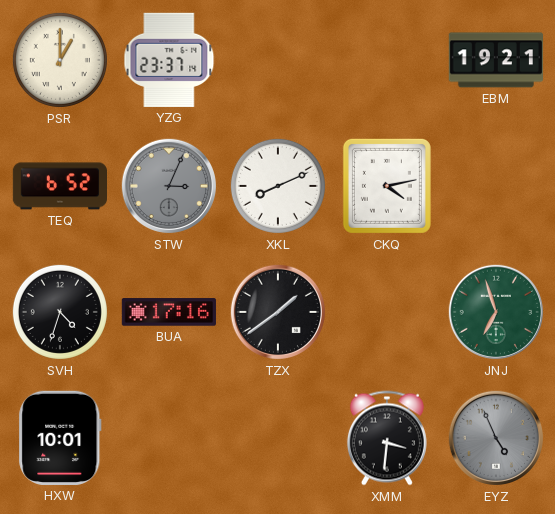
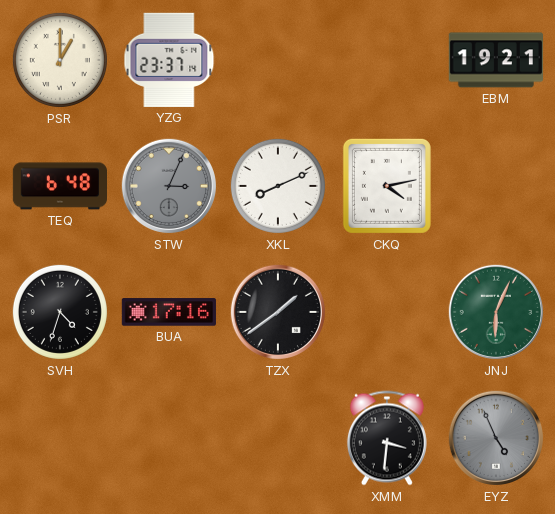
TEQ: 6:52 -> 6:48 (59, 186)
JNJ: 6:57 -> 6:04 (496, 312)
HXW: 10:01 -> none (60, 438)
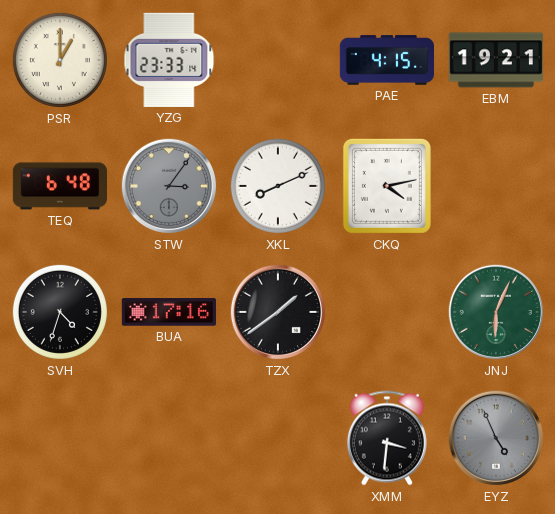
YZG: 23:37 -> 23:33 (169, 60)
PAE: none -> 4:15 (386, 60)
STW: 3:04 -> 3:06 (169, 186)
